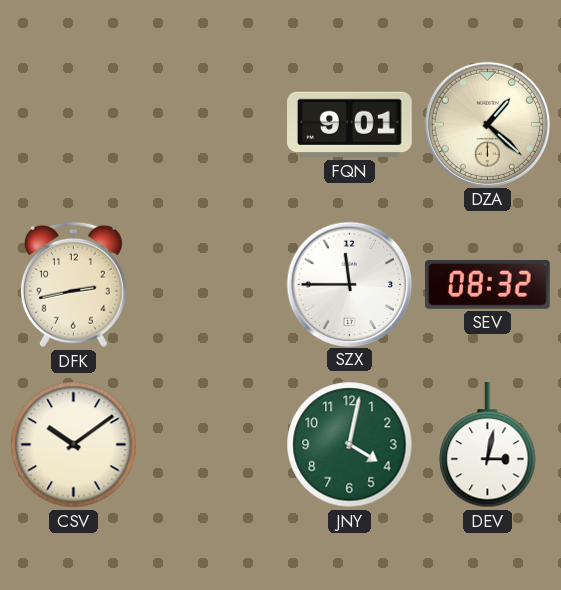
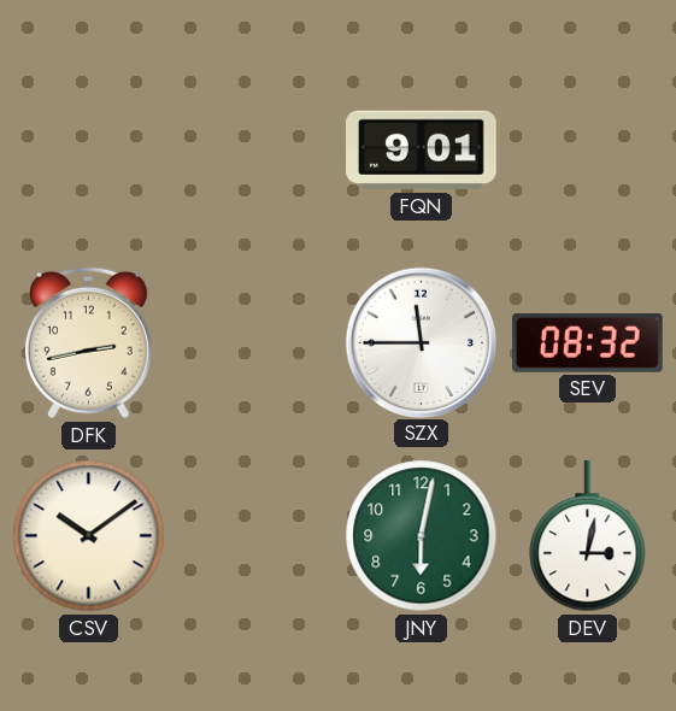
DZA: 1:22 -> none (487, 124)
JNY: 4:02 -> 6:02 (422, 536)
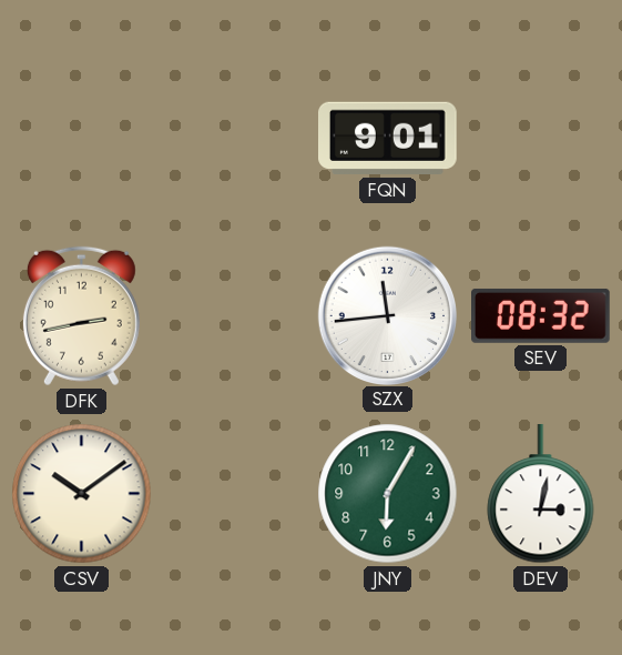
SZX: 11:45 -> 11:44 (387, 315)
JNY: 6:02 -> 6:05 (388, 494)
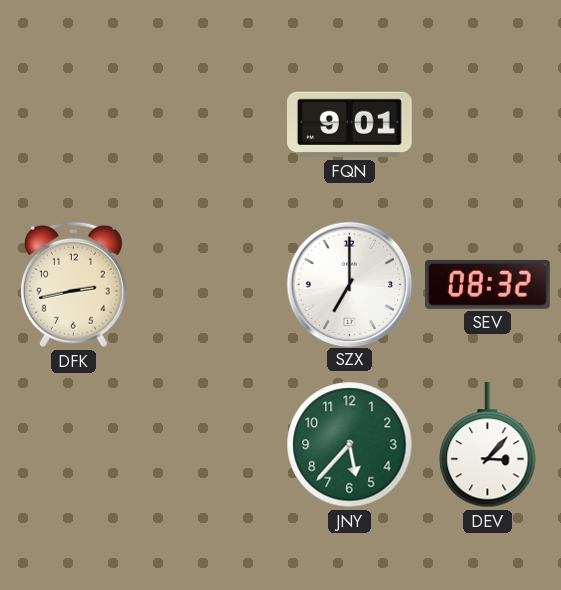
SZX: 11:44 -> 7:00 (349, 284)
CSV: 10:09 -> none (82, 494)
JNY: 6:05 -> 5:37 (350, 445)
DEV: 3:02 -> 3:07 (488, 446)
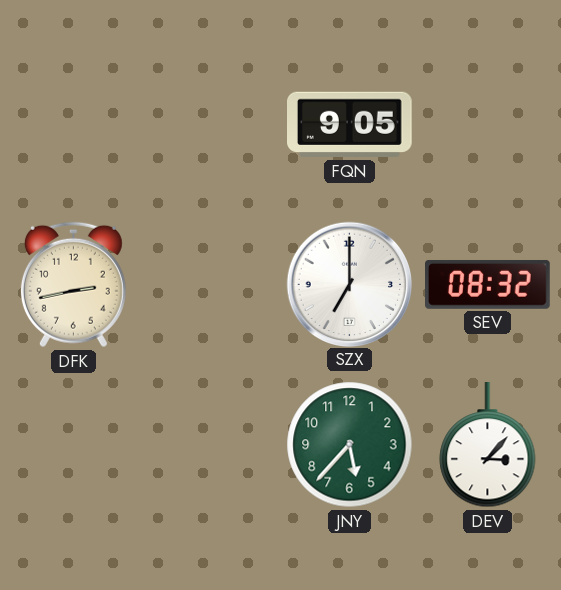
FQN: 9:01 -> 9:05 (350, 125)
